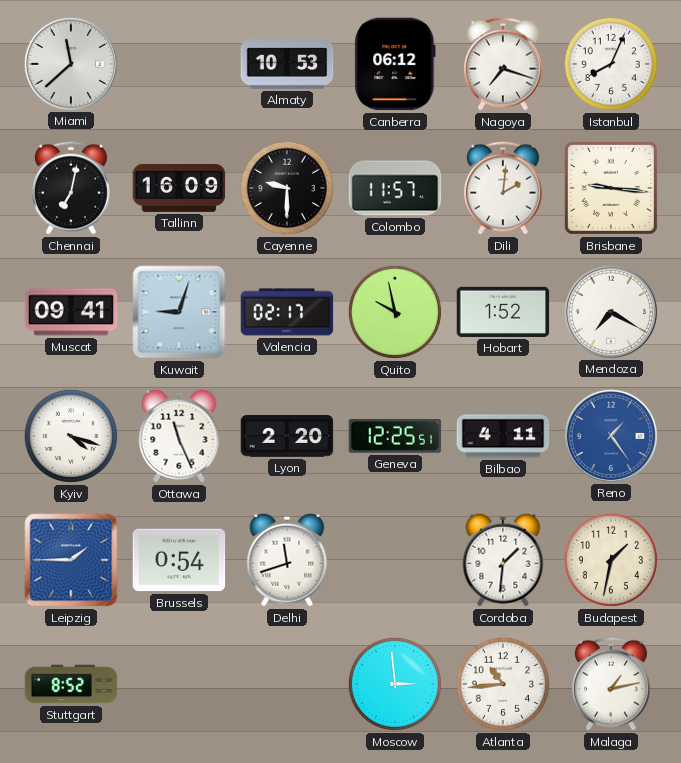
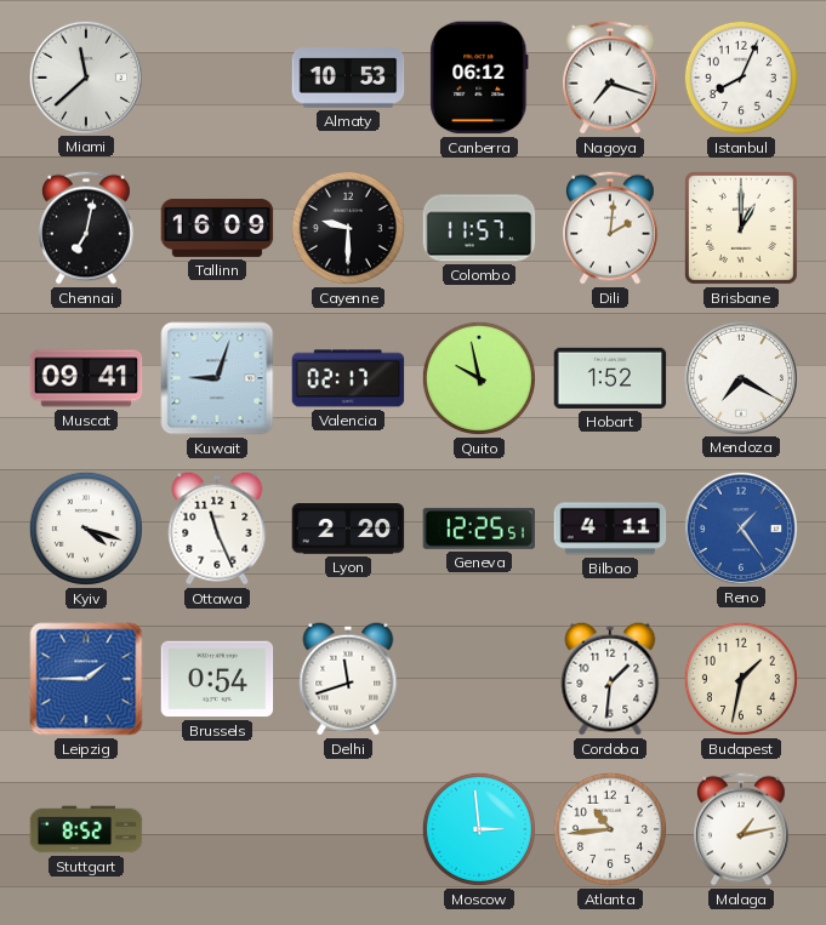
Brisbane: 9:16 -> 1:00 (741, 228)
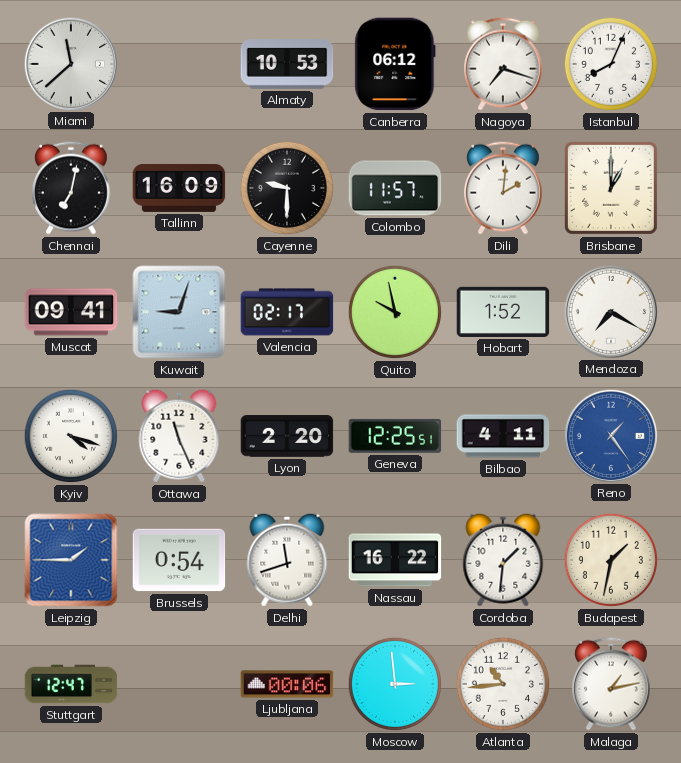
Nassau: none -> 16:22 (395, 560)
Stuttgart: 8:52 -> 12:47 (71, 684)
Ljubljana: none -> 00:06 (287, 684)
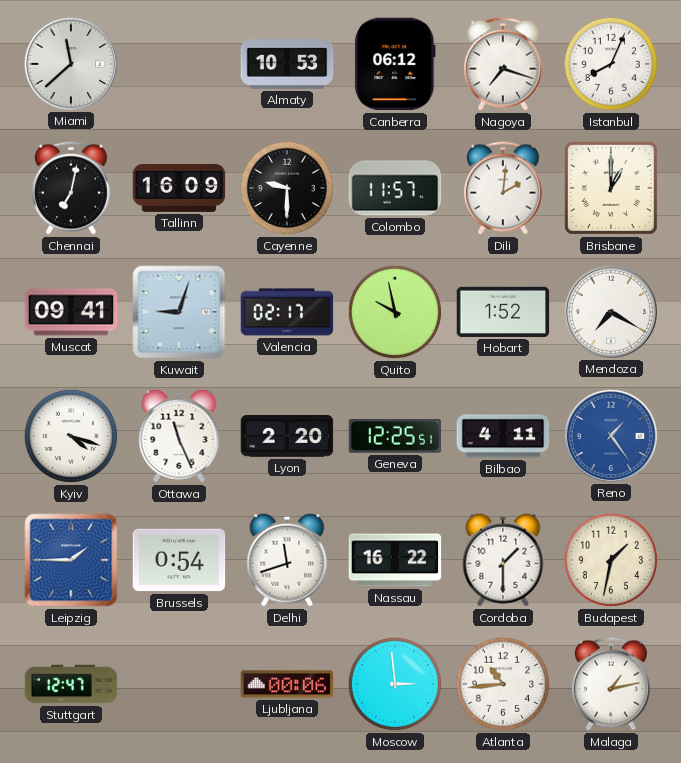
Cordoba: 1:31 -> 1:30 (503, 560)
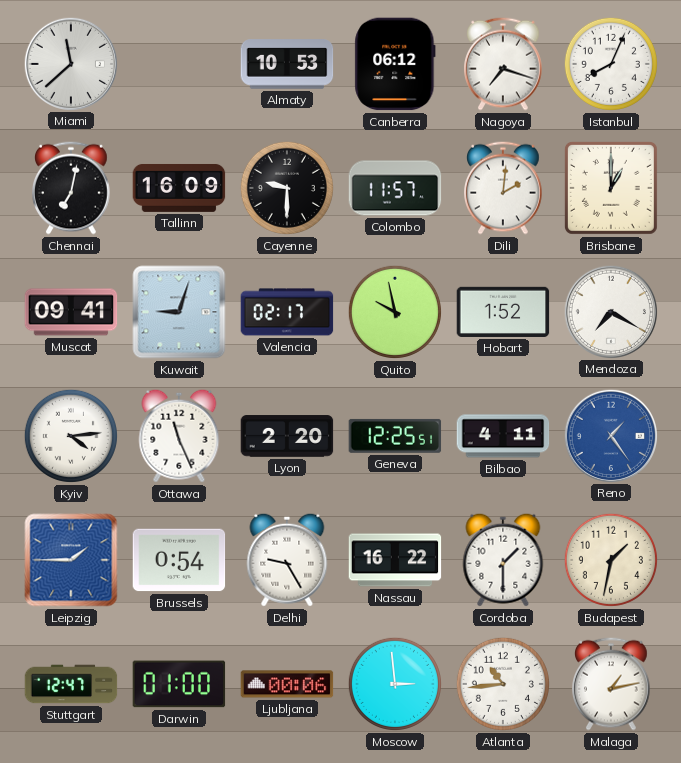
Kyiv: 4:18 -> 4:14 (71, 436)
Delhi: 11:42 -> 9:25 (287, 560)
Darwin: none -> 01:00 (179, 684)
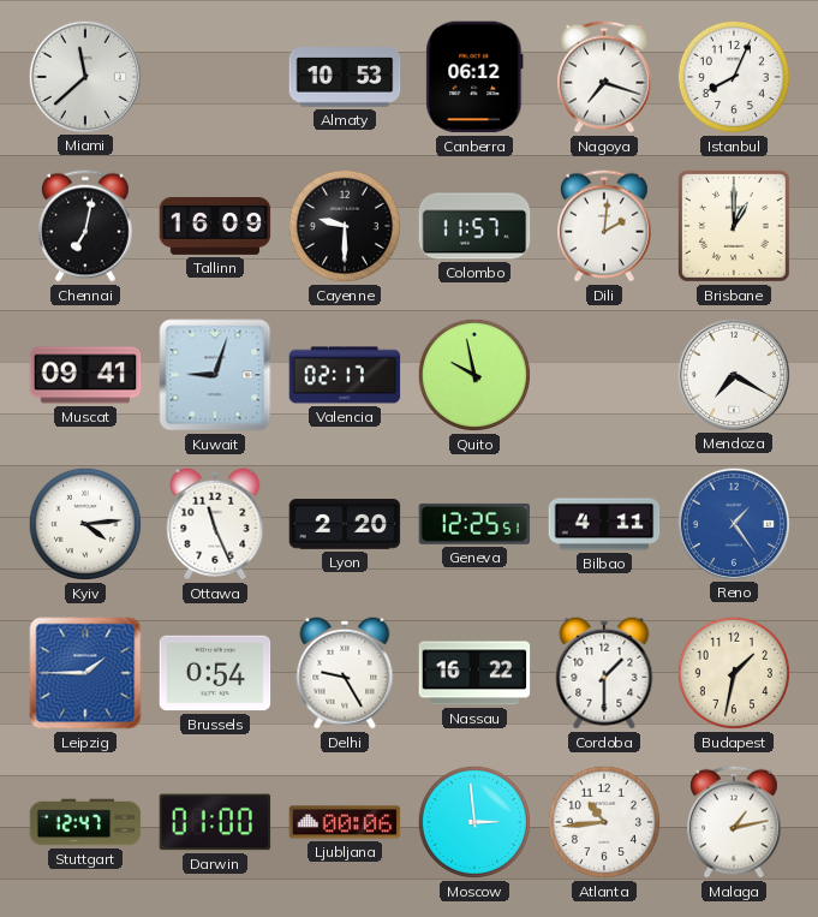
Hobart: 1:52 -> none (503, 312)
